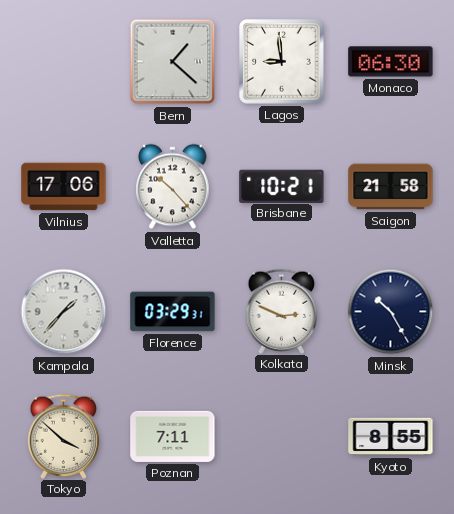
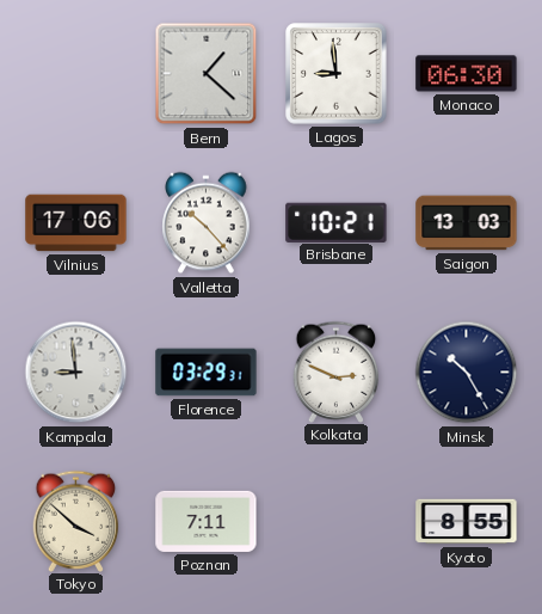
Saigon: 21:58 -> 13:03 (467, 223)
Kampala: 1:37 -> 8:59 (76, 373)
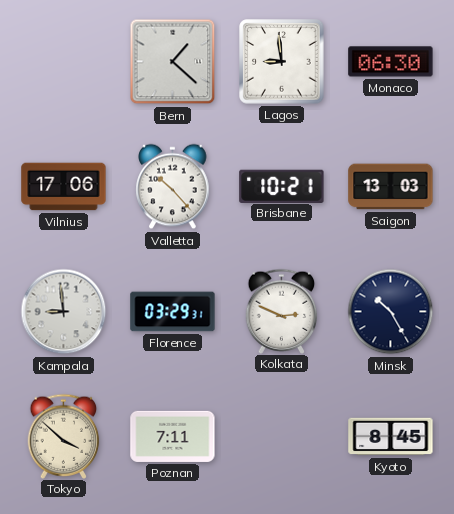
Kyoto: 8:55 -> 8:45 (391, 437)
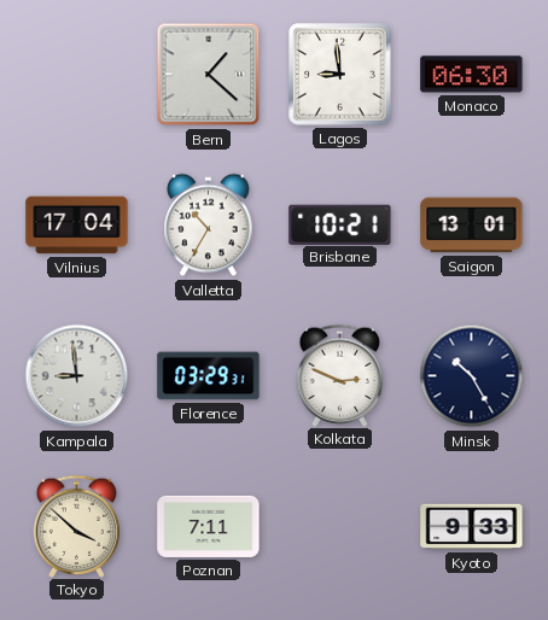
Vilnius: 17:06 -> 17:04 (77, 226)
Valletta: 10:23 -> 10:35 (209, 226)
Saigon: 13:03 -> 13:01 (472, 226)
Kyoto: 8:45 -> 9:33 (472, 527)
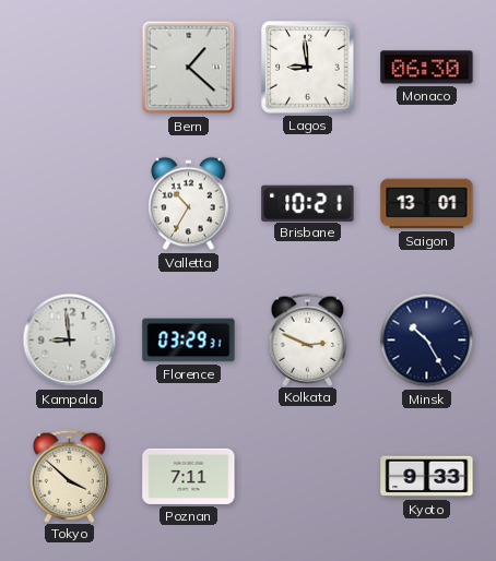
Vilnius: 17:04 -> none (77, 226)
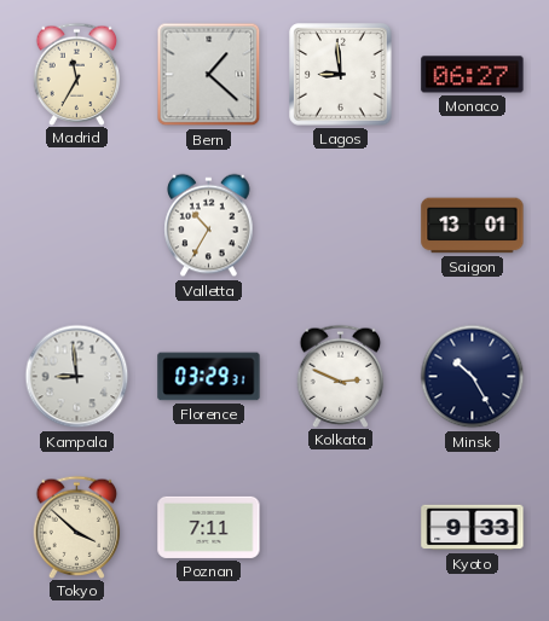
Madrid: none -> 11:35 (77, 74)
Monaco: 06:30 -> 06:27 (473, 75)
Brisbane: 10:21 -> none (308, 203)
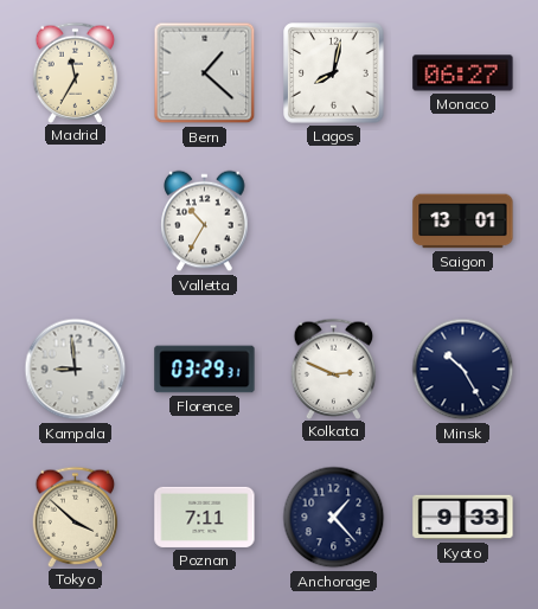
Lagos: 8:59 -> 8:02 (334, 73)
Anchorage: none -> 1:23 (334, 518)
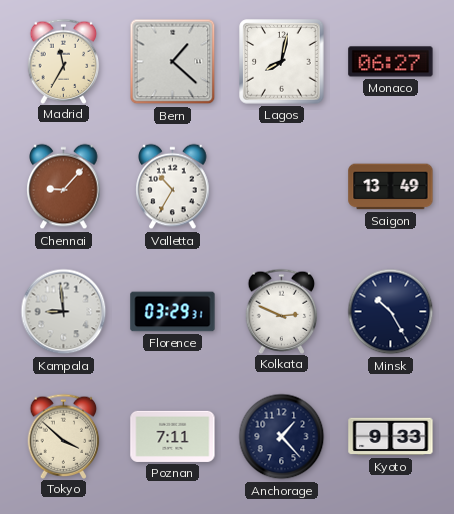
Chennai: none -> 9:07 (64, 187)
Saigon: 13:01 -> 13:49 (391, 187)
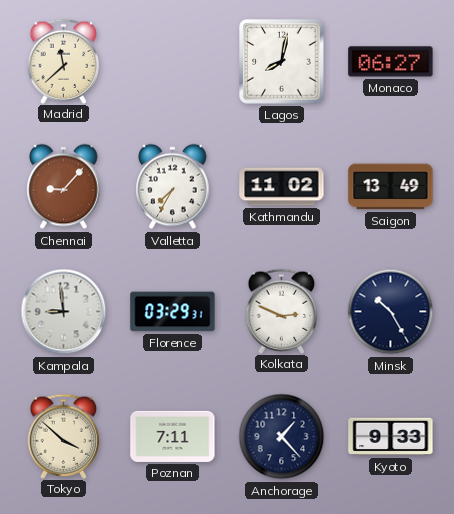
Madrid: 11:35 -> 11:38 (64, 61)
Bern: 1:22 -> none (173, 62)
Valletta: 10:35 -> 7:35 (173, 187)
Kathmandu: none -> 11:02 (282, 187)
